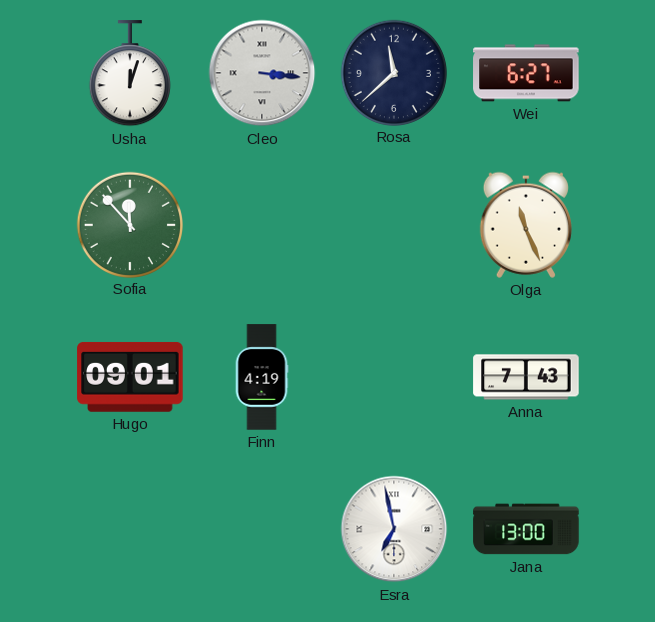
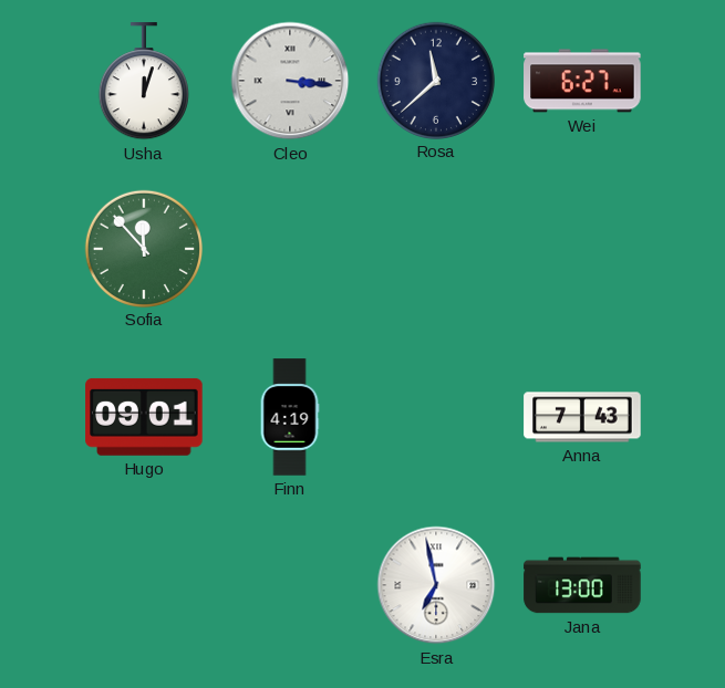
Olga: 11:26 -> none (526, 225)
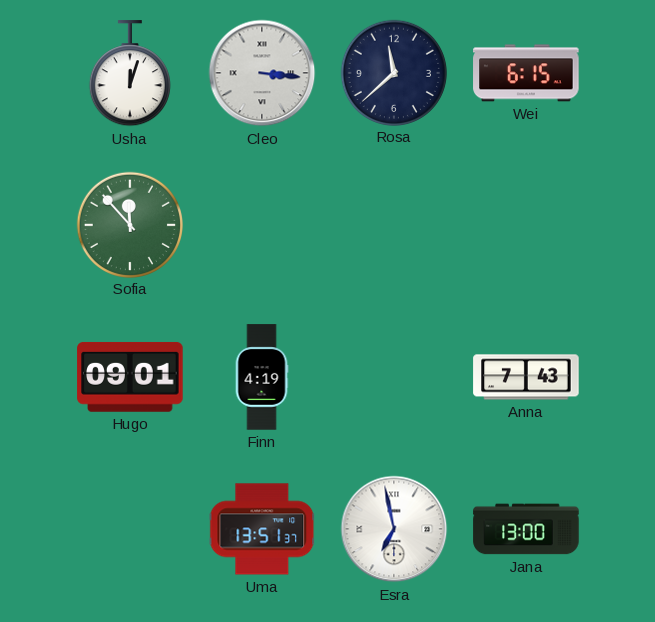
Wei: 6:27 -> 6:15 (526, 73)
Uma: none -> 13:51 (262, 529)
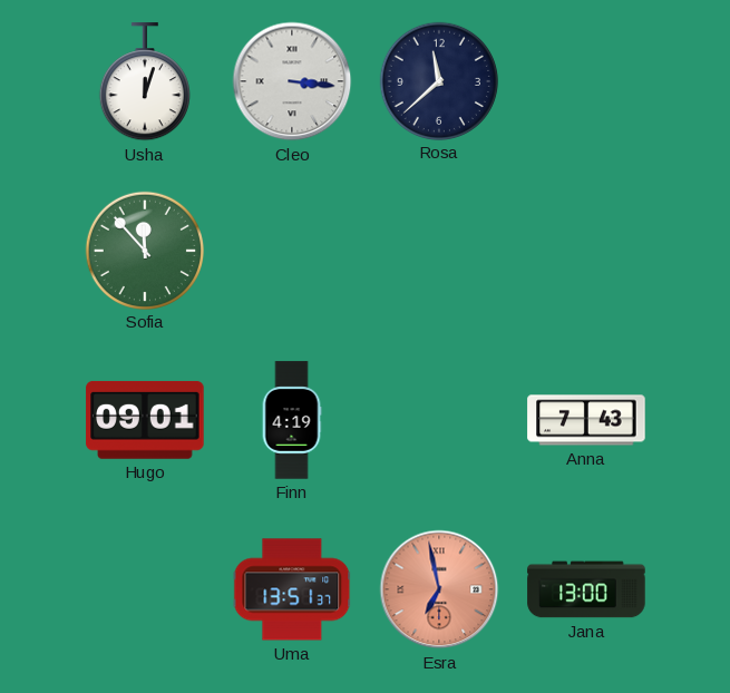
Wei: 6:15 -> none (526, 73)
Esra dial: white -> salmon (439, 589)
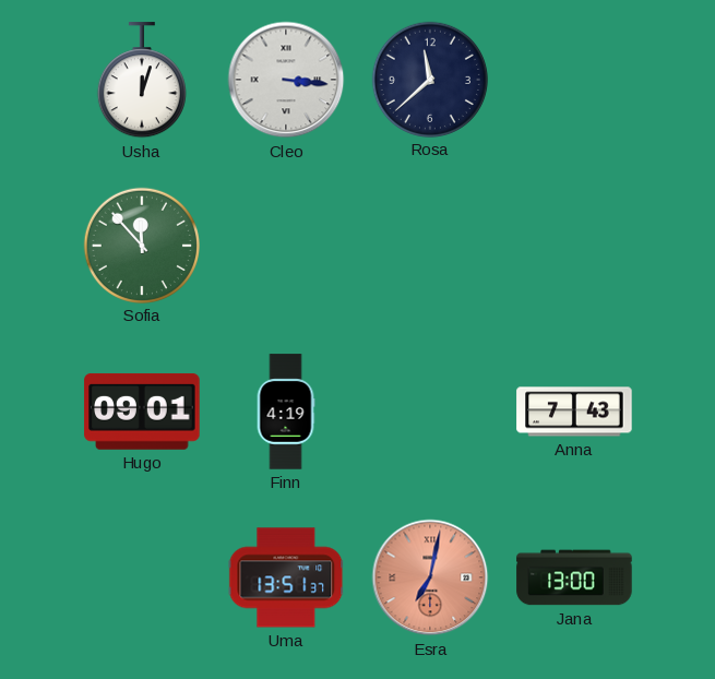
Esra: 6:58 -> 7:02 (430, 577)
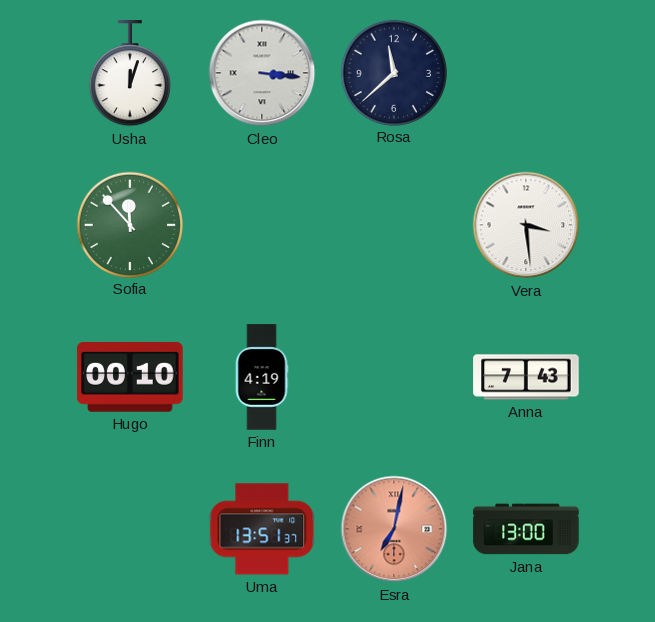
Vera: none -> 3:29 (526, 225)
Hugo: 09:01 -> 00:10 (130, 377)
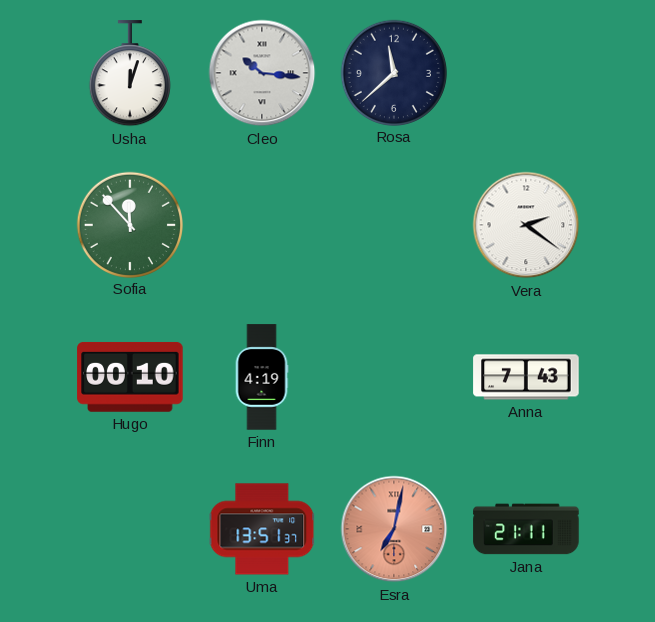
Cleo: 3:16 -> 10:16 (262, 73)
Vera: 3:29 -> 2:21 (526, 225)
Jana: 13:00 -> 21:11 (526, 529)
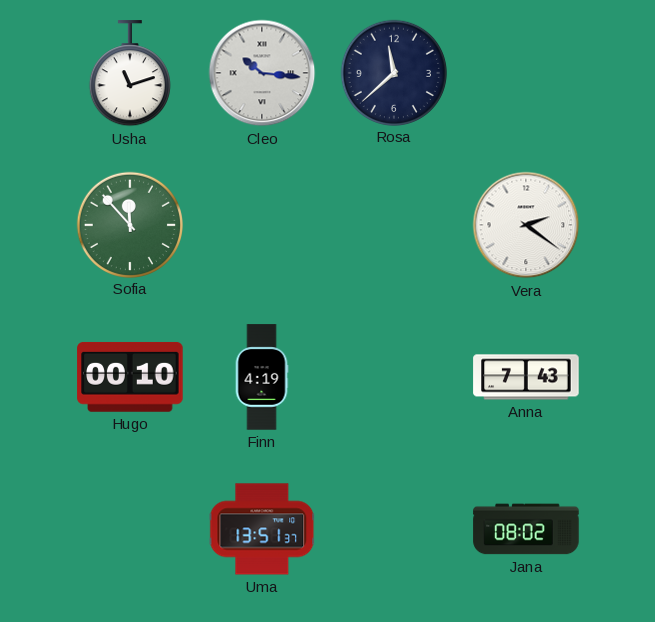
Usha: 12:03 -> 11:12 (130, 74)
Esra: 7:02 -> none (394, 529)
Jana: 21:11 -> 08:02 (526, 529)
